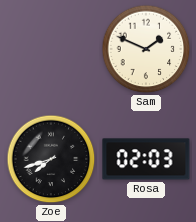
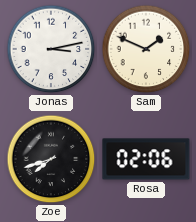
Jonas: none -> 3:13 (51, 49)
Rosa: 02:03 -> 02:06 (146, 159)
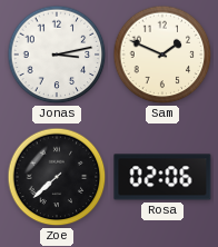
Zoe: 7:42 -> 7:38 (57, 177)
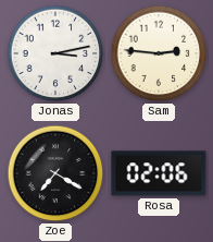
Sam: 1:49 -> 2:46 (159, 53)
Zoe: 7:38 -> 7:20 (55, 173)
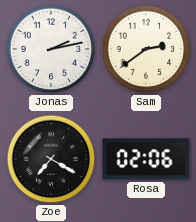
Jonas: 3:13 -> 2:13 (51, 49)
Sam: 2:46 -> 2:39 (146, 49)
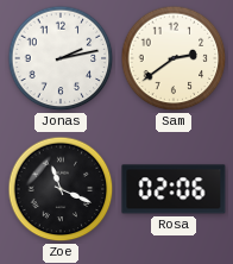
Zoe: 7:20 -> 11:19 (61, 189)
